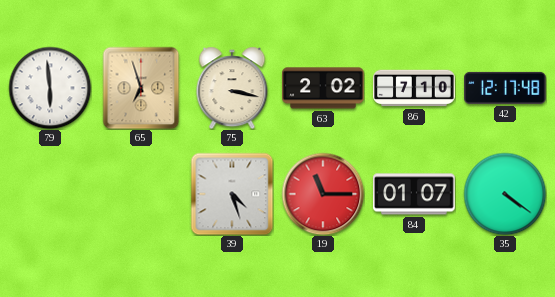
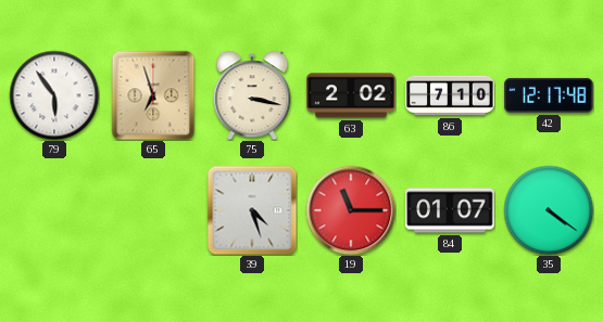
79: 5:59 -> 5:54 (54, 95)
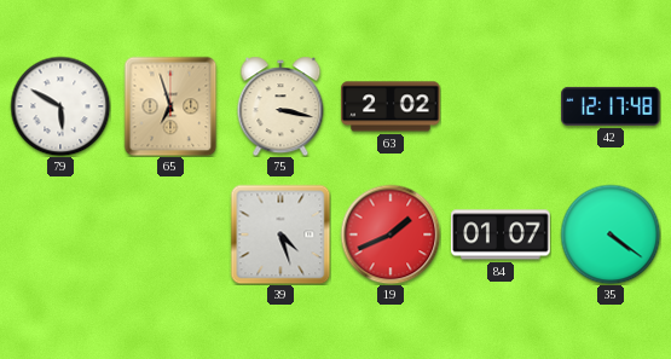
79: 5:54 -> 5:50 (60, 106)
86: 7:10 -> none (450, 95)
19: 11:15 -> 1:41 (391, 234)
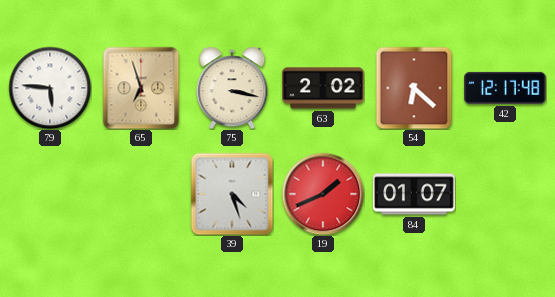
79: 5:50 -> 5:46 (50, 88)
54: none -> 6:22 (414, 88)
35: 4:21 -> none (611, 234)
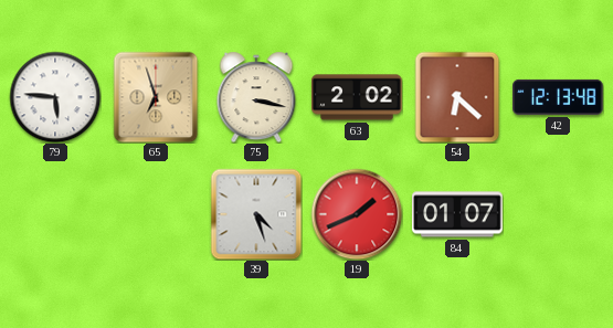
42: 12:17 -> 12:13 (558, 97)
